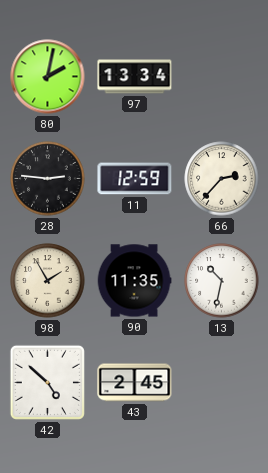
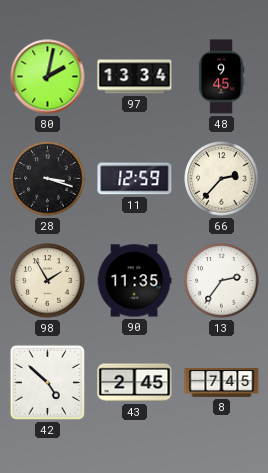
48: none -> 9:45 (221, 77)
28: 2:46 -> 3:18 (48, 179)
13: 10:32 -> 2:36 (222, 281)
8: none -> 7:45 (222, 382)
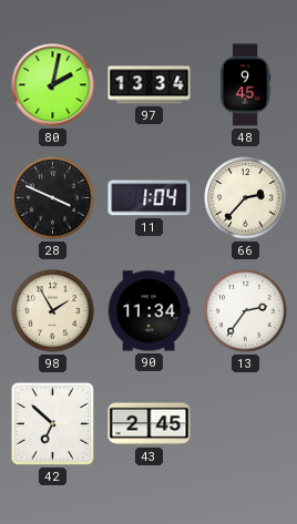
28: 3:18 -> 3:49 (53, 198)
11: 12:59 -> 1:04 (150, 198)
90: 11:35 -> 11:34 (148, 311)
42: 4:52 -> 6:52 (52, 423)
8: 7:45 -> none (222, 382)
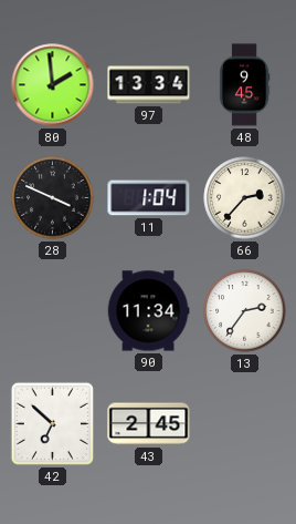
80: 2:02 -> 1:59 (53, 85)
98: 1:55 -> none (53, 311)
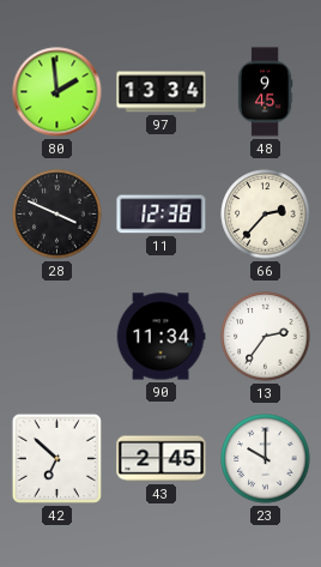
11: 1:04 -> 12:38 (162, 215)
23: none -> 10:00 (266, 459)
